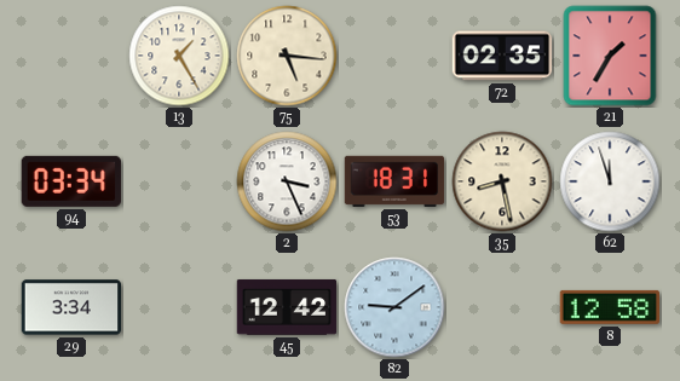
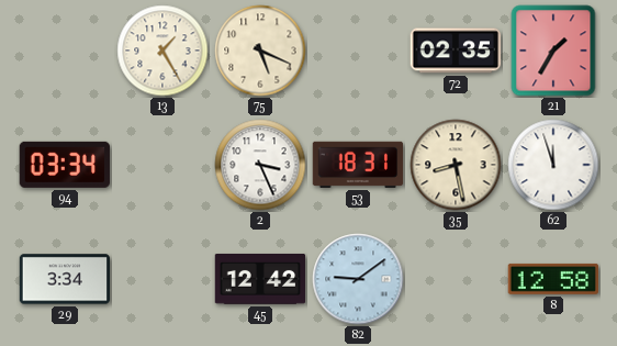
75: 5:16 -> 5:19 (260, 51)
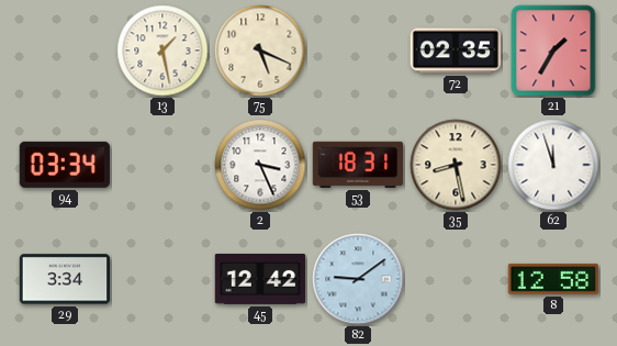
13: 1:25 -> 1:28 (162, 51)
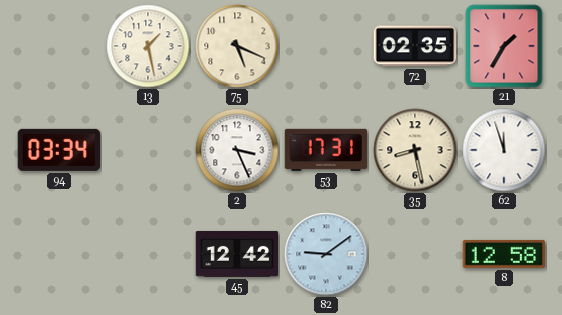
53: 18:31 -> 17:31 (326, 150)
29: 3:34 -> none (65, 279)
